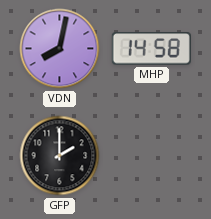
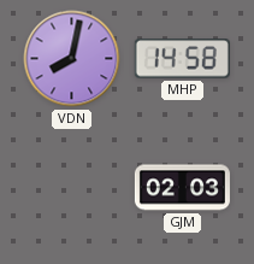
GFP: 2:00 -> none (60, 156)
GJM: none -> 02:03 (182, 188)
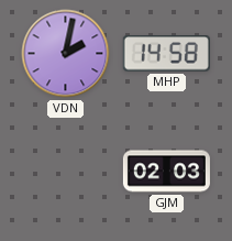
VDN: 8:02 -> 2:02 (66, 54)
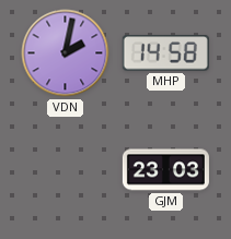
GJM: 02:03 -> 23:03 (165, 170)
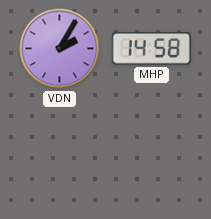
VDN: 2:02 -> 2:05 (60, 49)
GJM: 23:03 -> none (165, 170)
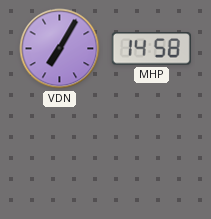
VDN: 2:05 -> 7:05 (60, 49)
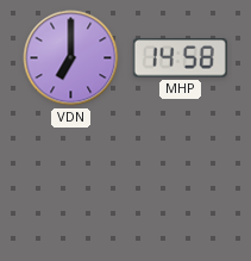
VDN: 7:05 -> 7:00 (71, 58)
